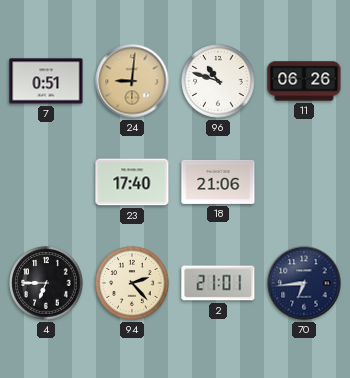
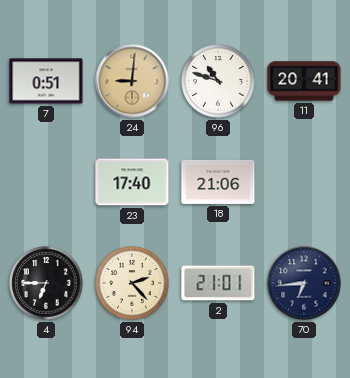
11: 06:26 -> 20:41 (304, 81)
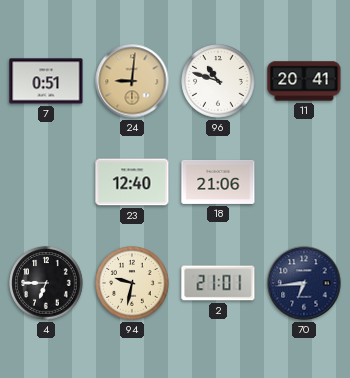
23: 17:40 -> 12:40 (132, 182)
94: 2:23 -> 9:32 (132, 283)
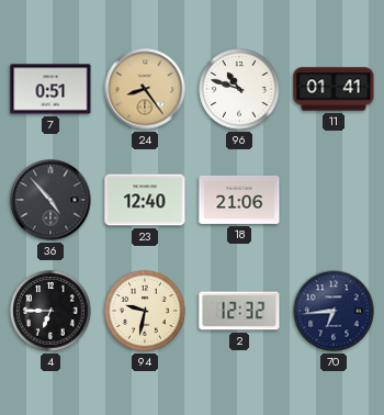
24: 9:01 -> 8:24 (145, 89)
11: 20:41 -> 01:41 (334, 89)
36: none -> 4:53 (50, 200)
2: 21:01 -> 12:32 (239, 311)
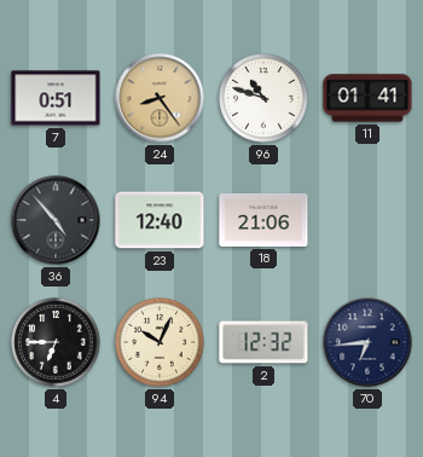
94: 9:32 -> 10:04 (160, 342)
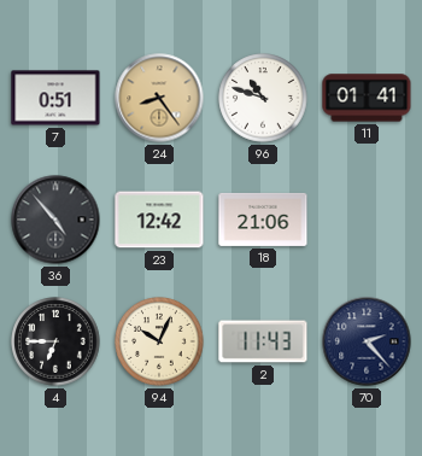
23: 12:40 -> 12:42 (159, 220)
2: 12:32 -> 11:43 (263, 341)
70: 6:44 -> 2:23 (367, 341)
